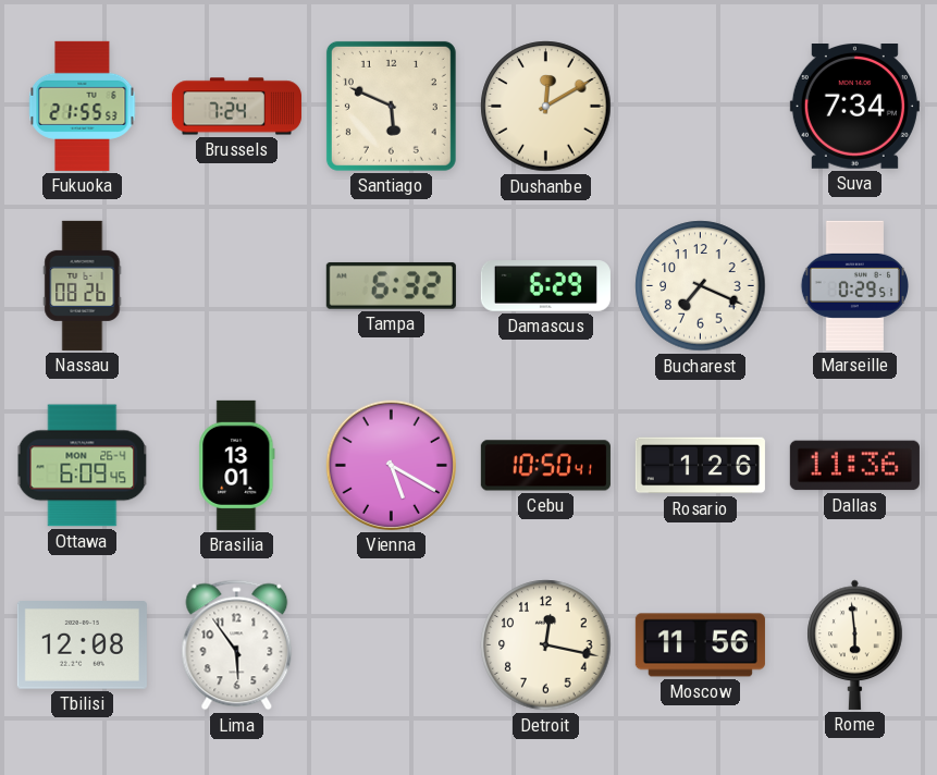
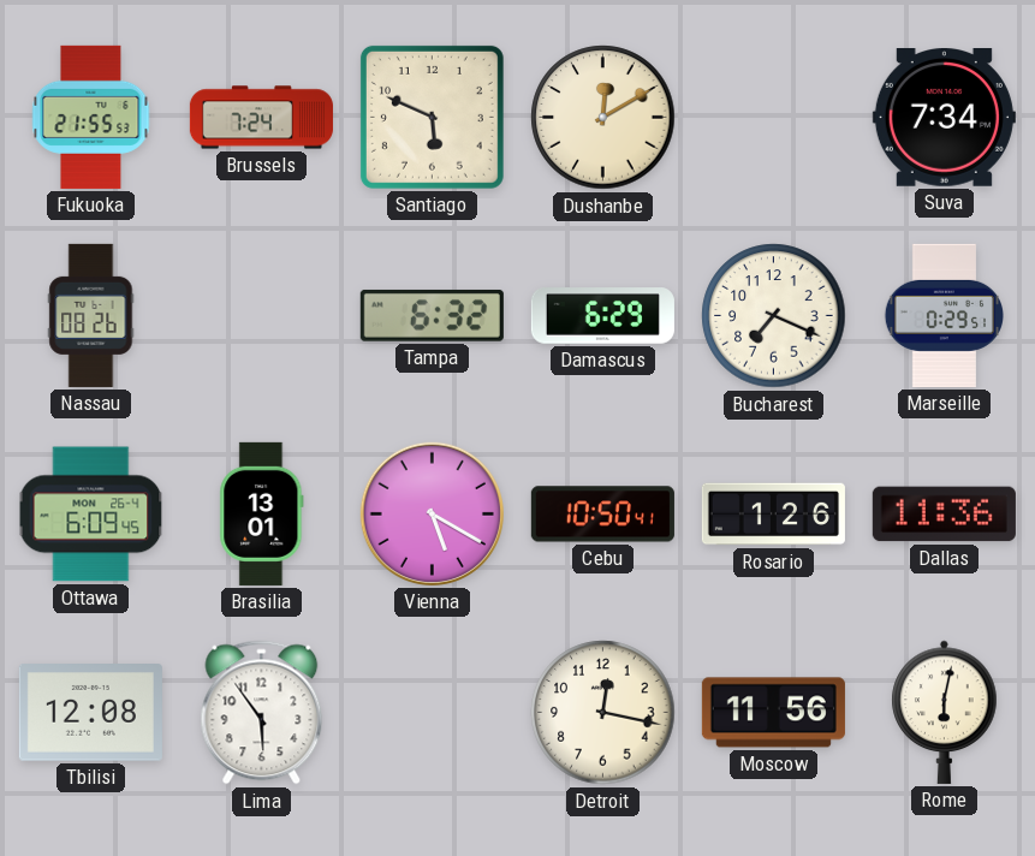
Rome: 5:59 -> 6:02 (945, 712)
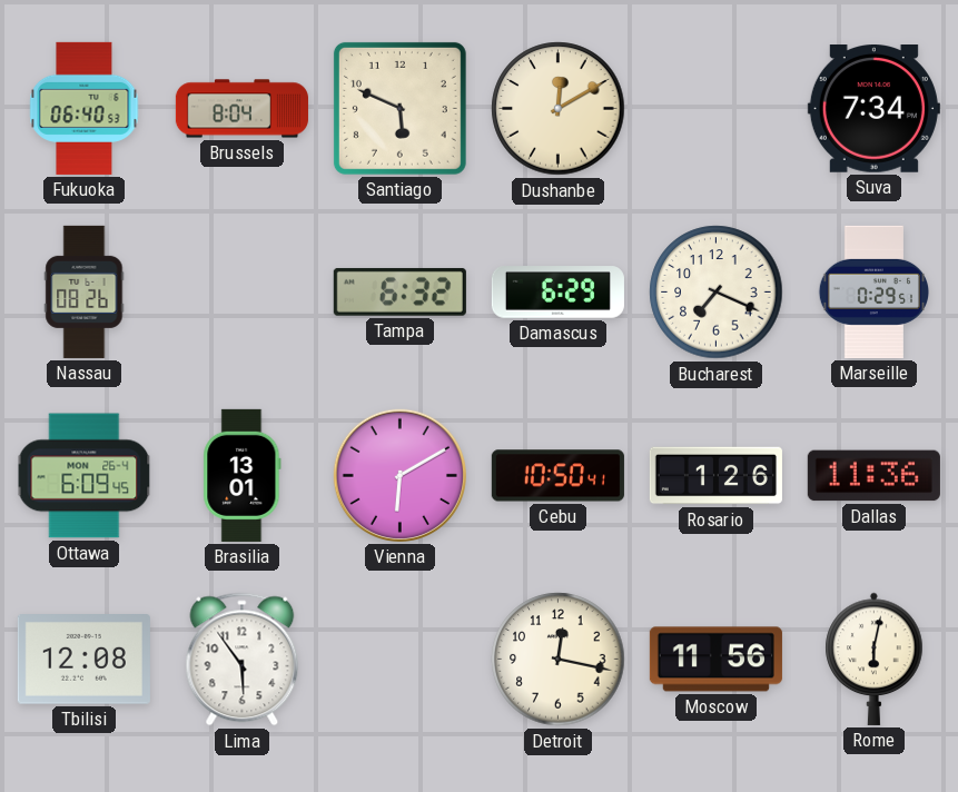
Fukuoka: 21:55 -> 06:40 (85, 108)
Brussels: 7:24 -> 8:04 (241, 109)
Vienna: 5:20 -> 6:10 (399, 475)
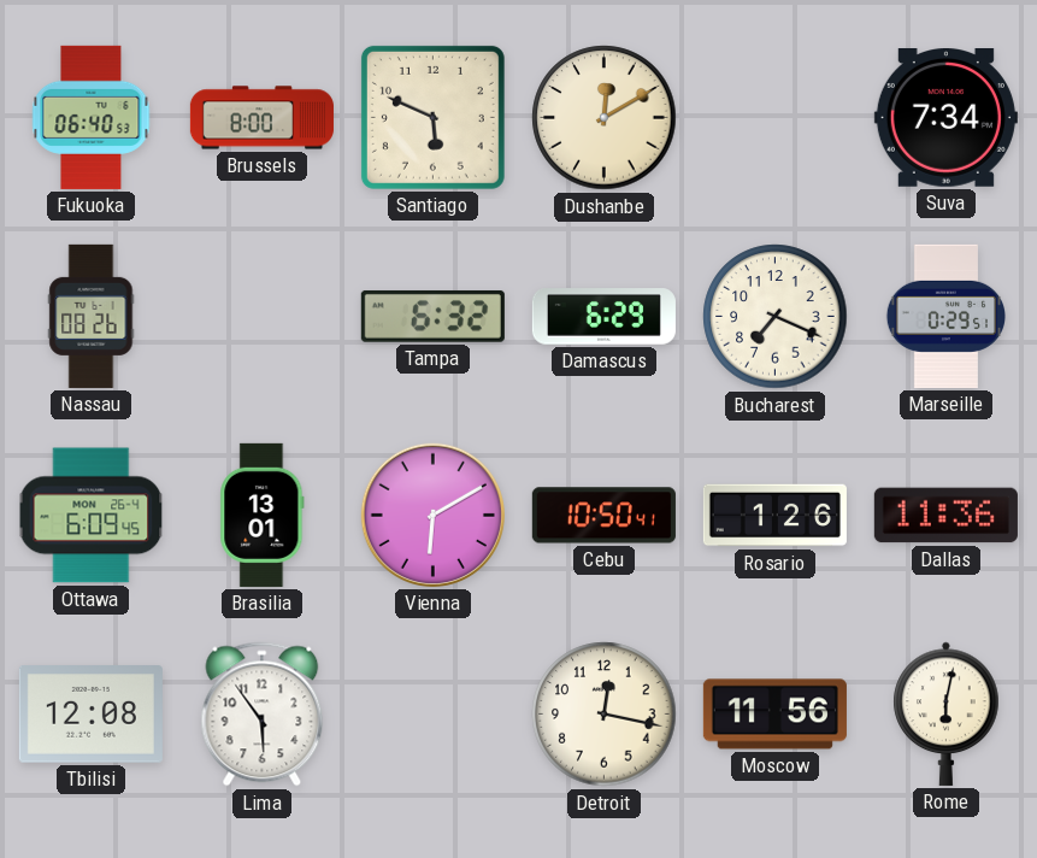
Brussels: 8:04 -> 8:00 (261, 118)
